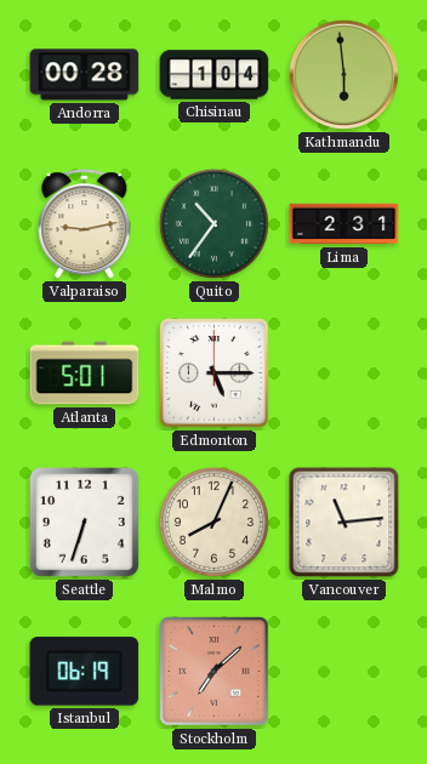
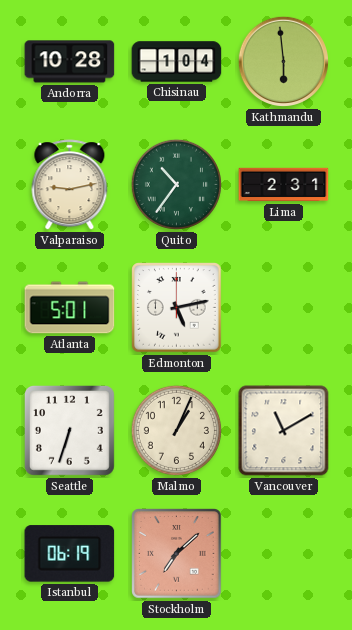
Andorra: 00:28 -> 10:28 (70, 62)
Edmonton: 5:15 -> 5:13 (177, 308)
Malmo: 8:04 -> 1:04 (176, 430)
Vancouver: 11:14 -> 11:10 (284, 431)
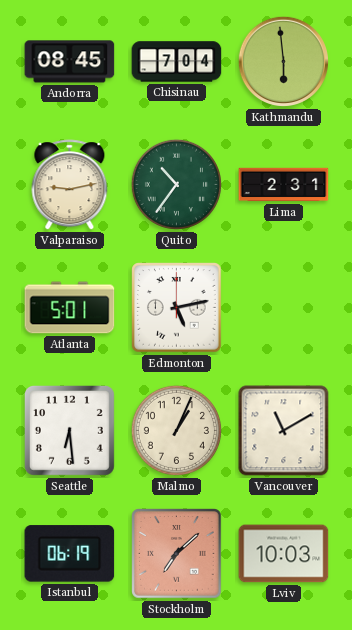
Andorra: 10:28 -> 08:45 (70, 62)
Chisinau: 1:04 -> 7:04 (177, 62)
Seattle: 6:33 -> 6:29 (69, 430)
Lviv: none -> 10:03 (284, 554)
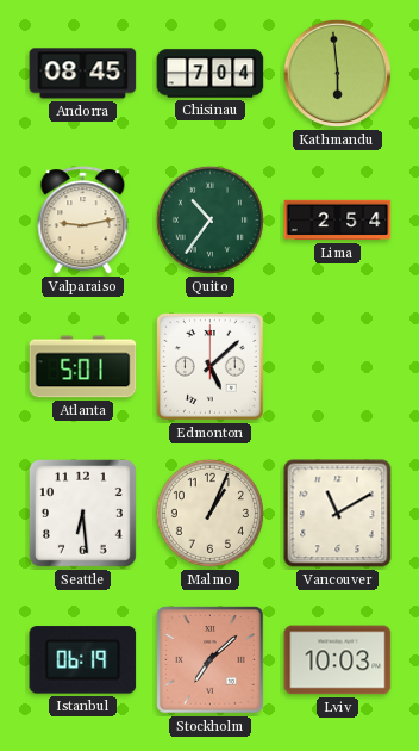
Lima: 2:31 -> 2:54 (338, 221)
Edmonton: 5:13 -> 5:08 (211, 367)
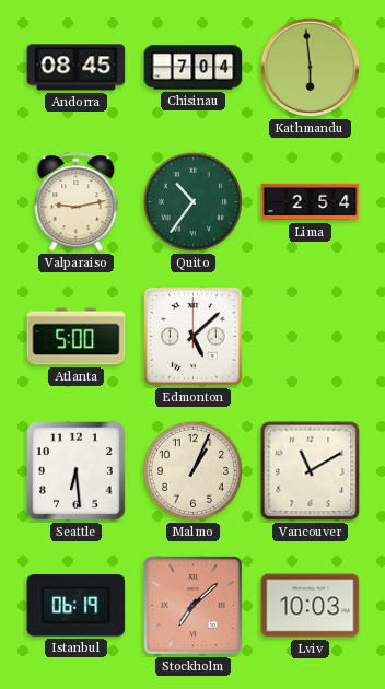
Atlanta: 5:01 -> 5:00 (77, 337)
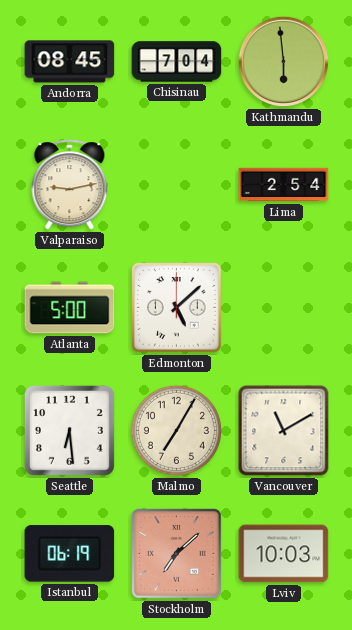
Quito: 10:36 -> none (192, 201)
Malmo: 1:04 -> 7:05 (176, 430)
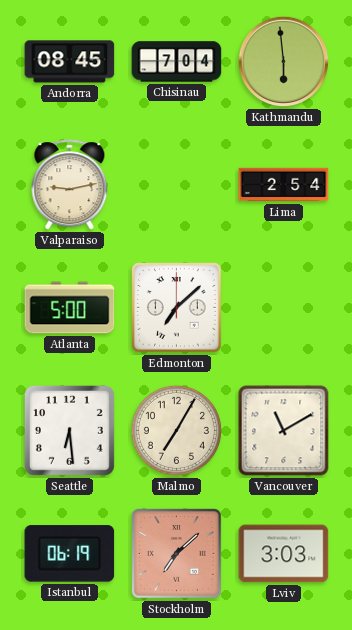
Edmonton: 5:08 -> 7:08 (177, 308)
Lviv: 10:03 -> 3:03 (284, 554)
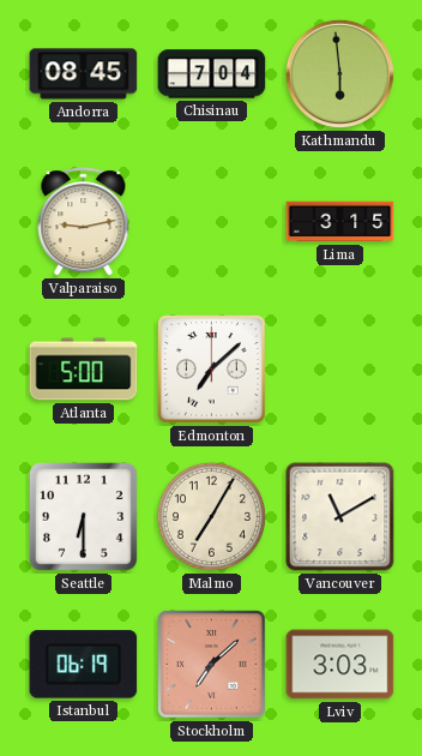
Lima: 2:54 -> 3:15 (340, 222)
Seattle: 6:29 -> 6:30 (83, 516)
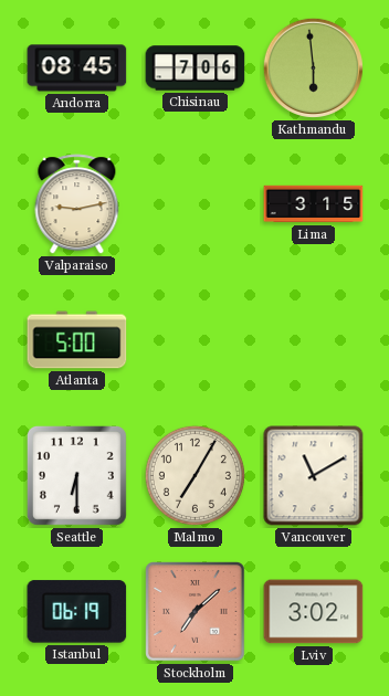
Chisinau: 7:04 -> 7:06 (196, 68)
Edmonton: 7:08 -> none (212, 370)
Lviv: 3:03 -> 3:02 (314, 612)
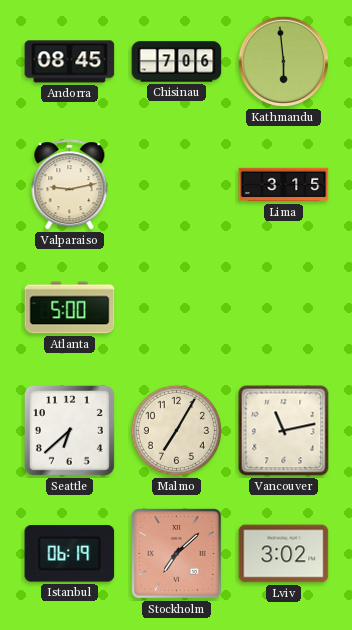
Seattle: 6:30 -> 6:38 (69, 430)
Vancouver: 11:10 -> 11:13 (284, 431)
